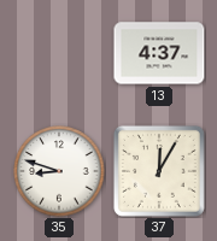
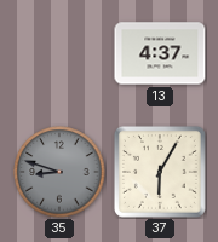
35 dial: white -> grey (59, 172)
37: 12:05 -> 6:05 (160, 172)
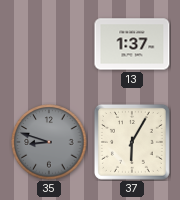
13: 4:37 -> 1:37 (132, 44)
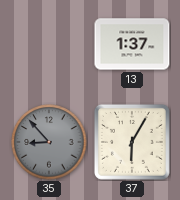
35: 8:48 -> 8:53 (49, 142)
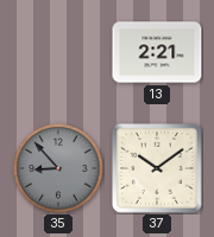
13: 1:37 -> 2:21 (157, 52)
37: 6:05 -> 10:09 (157, 168)
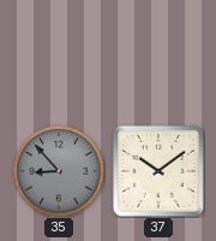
13: 2:21 -> none (157, 52)
